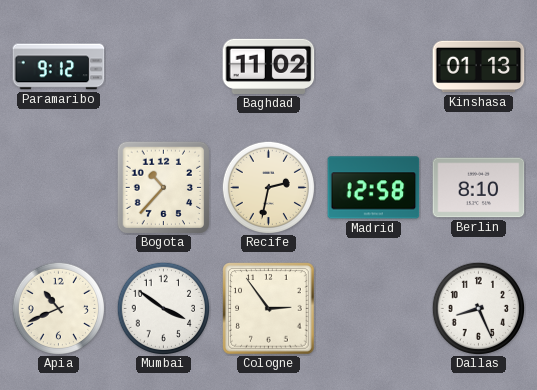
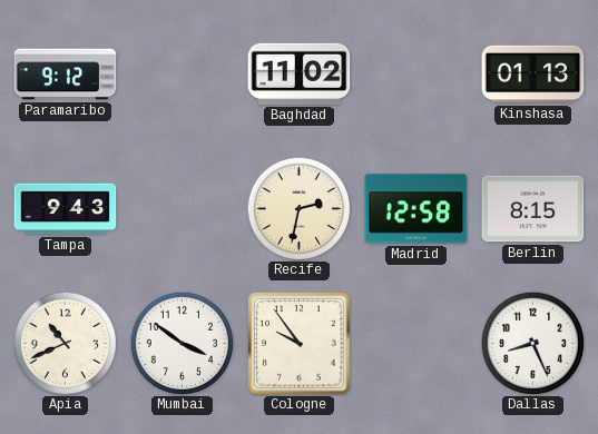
Tampa: none -> 9:43 (66, 209)
Bogota: 10:37 -> none (163, 187)
Berlin: 8:10 -> 8:15 (533, 209)
Cologne: 2:54 -> 9:54 (300, 344)
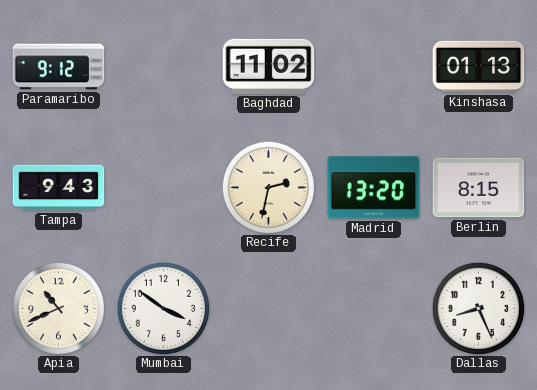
Madrid: 12:58 -> 13:20 (374, 188)
Cologne: 9:54 -> none (300, 344)
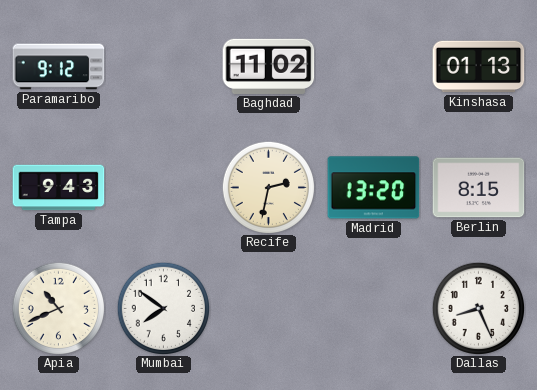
Mumbai: 3:51 -> 7:51 (163, 308)
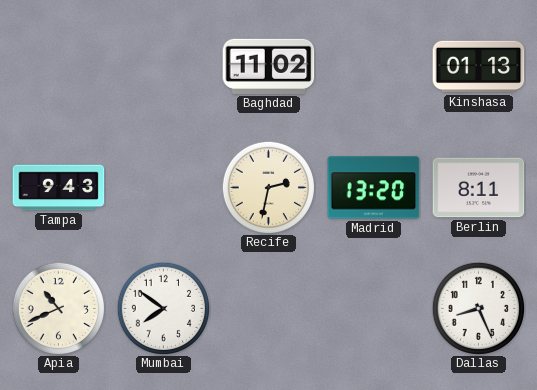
Paramaribo: 9:12 -> none (59, 67)
Berlin: 8:15 -> 8:11 (479, 188)
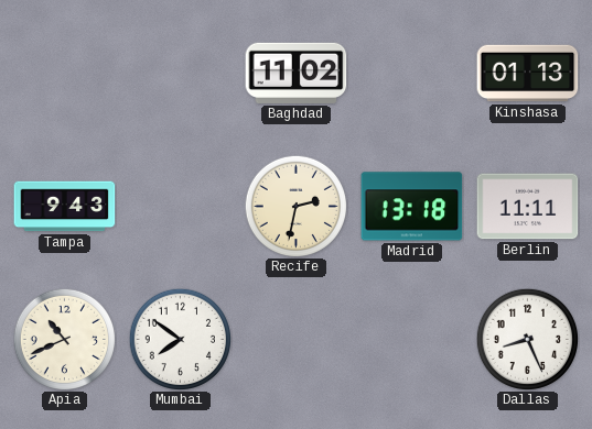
Madrid: 13:20 -> 13:18 (412, 207)
Berlin: 8:11 -> 11:11 (528, 207)
